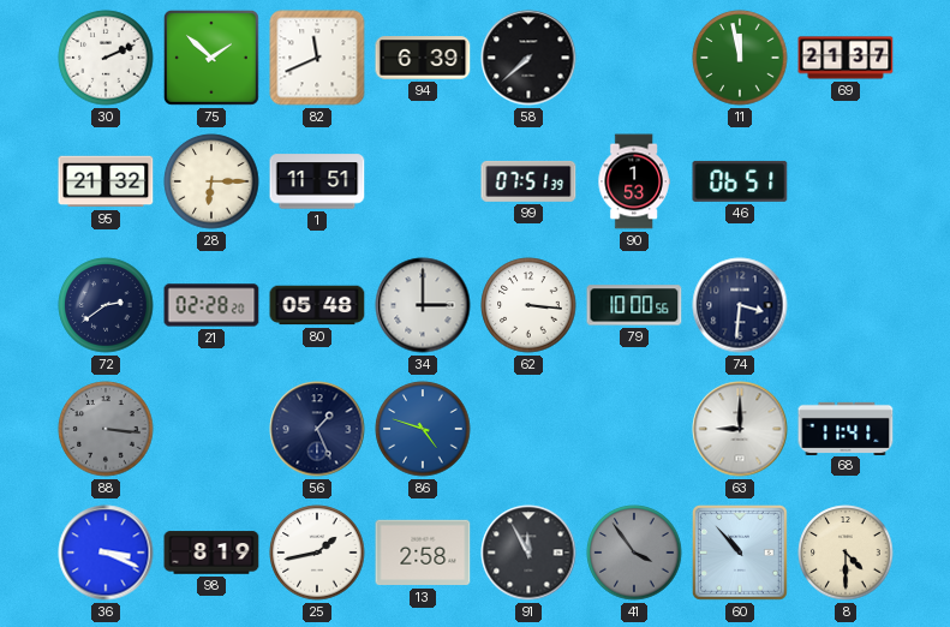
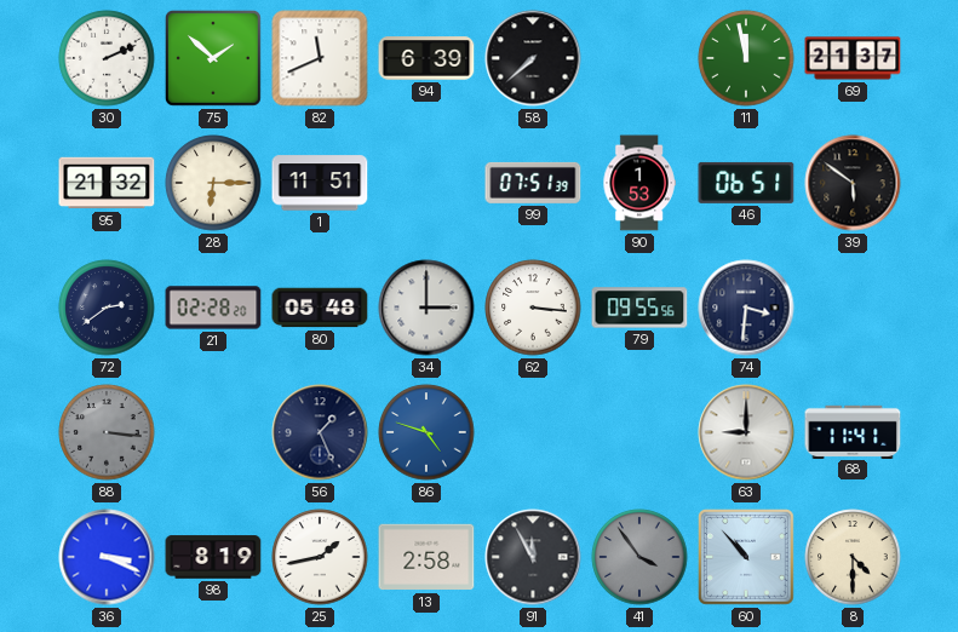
39: none -> 5:51 (853, 183)
79: 10:00 -> 09:55 (639, 308)
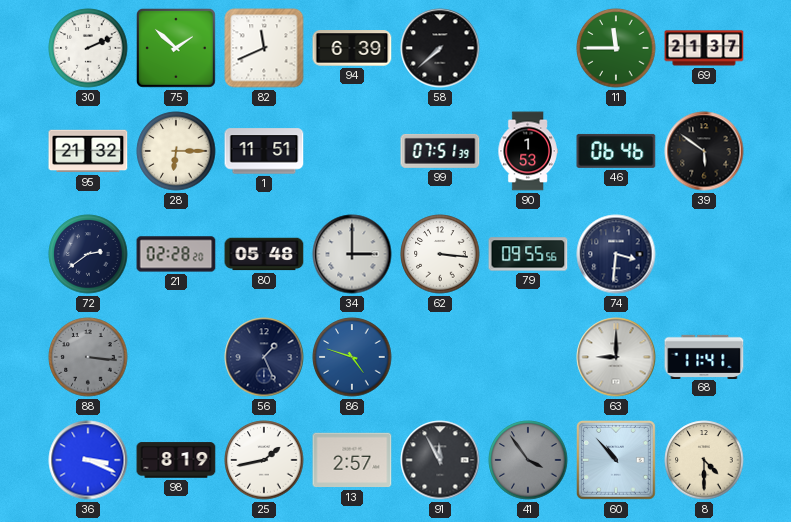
11: 11:58 -> 11:45 (616, 48)
46: 06:51 -> 06:46 (616, 151)
13: 2:58 -> 2:57 (352, 460)
